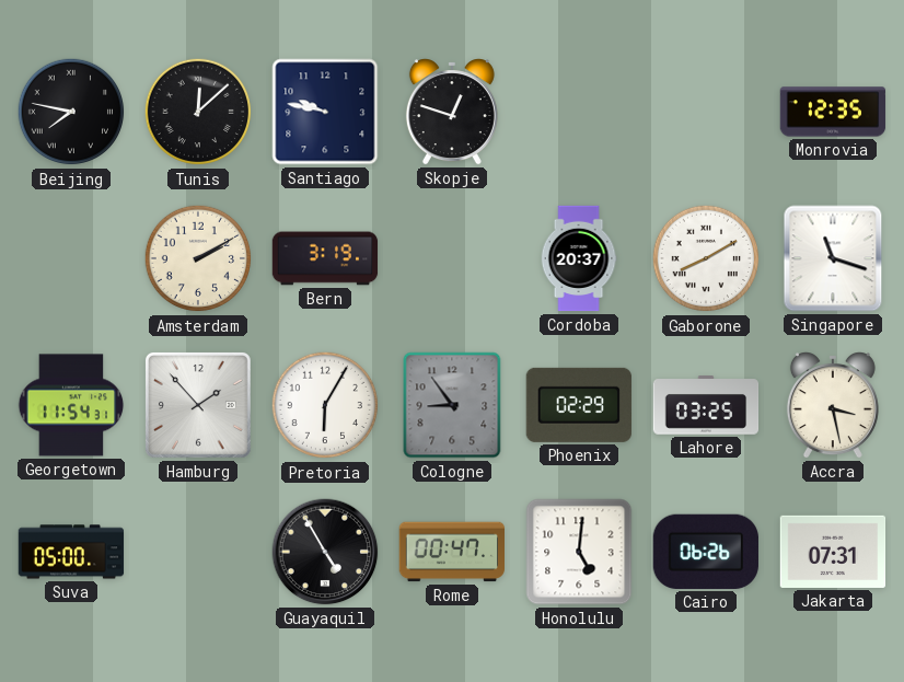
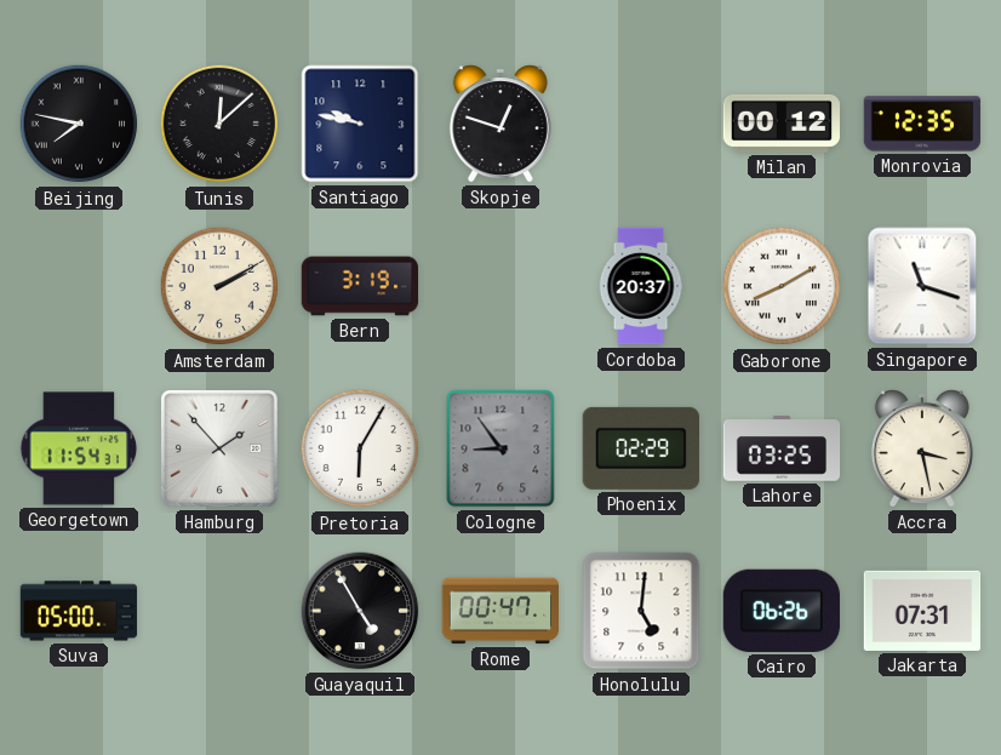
Milan: none -> 00:12 (780, 124)
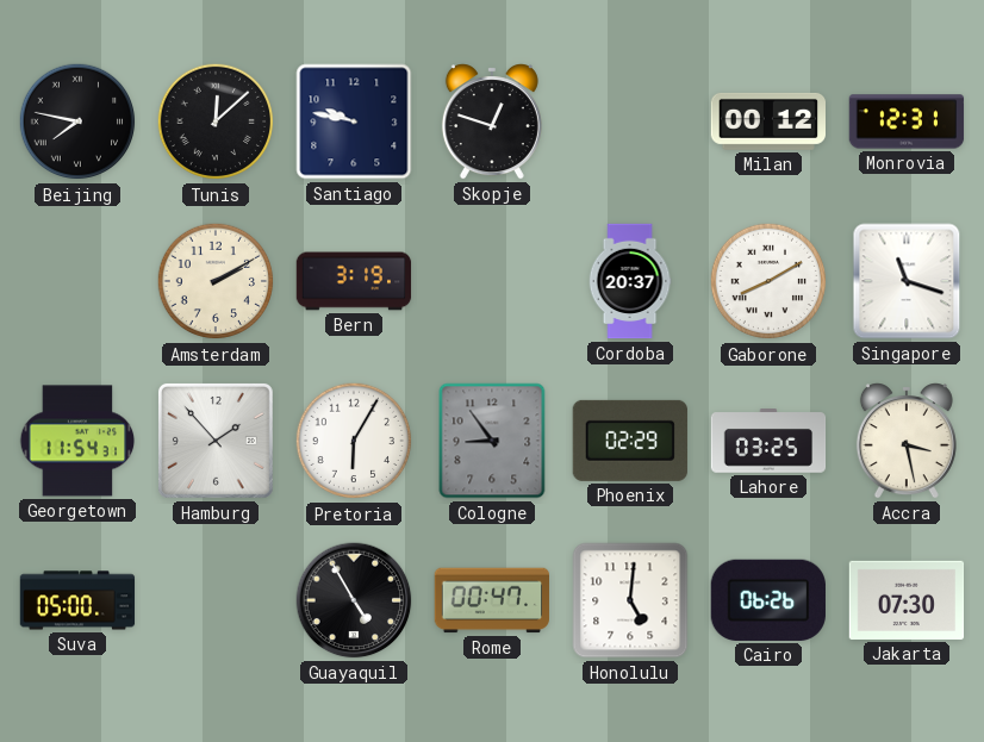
Monrovia: 12:35 -> 12:31 (907, 121)
Jakarta: 07:31 -> 07:30 (907, 600)
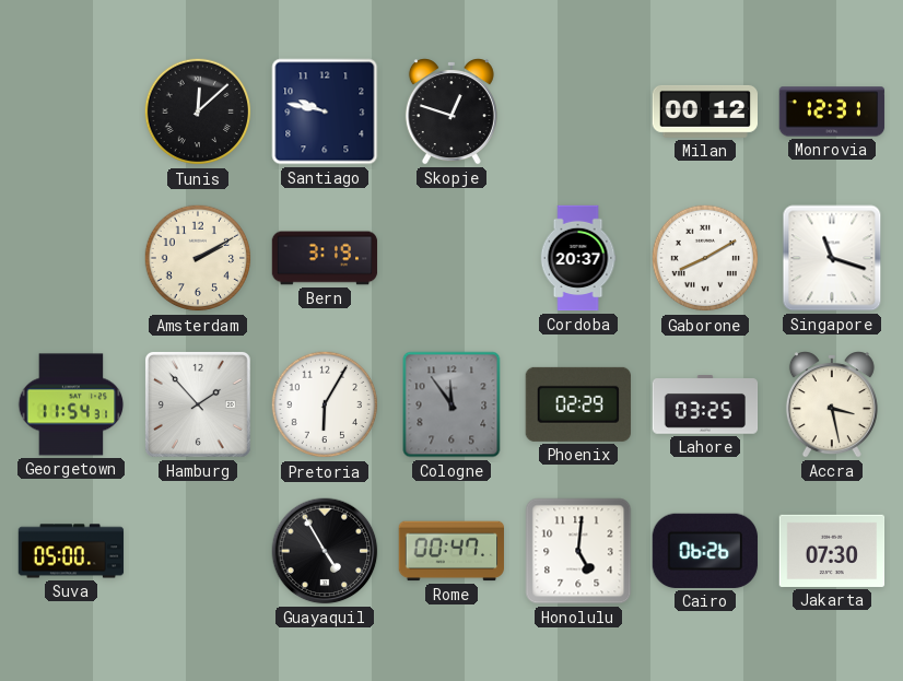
Beijing: 7:47 -> none (77, 121)
Cologne: 8:54 -> 11:54 (451, 404)
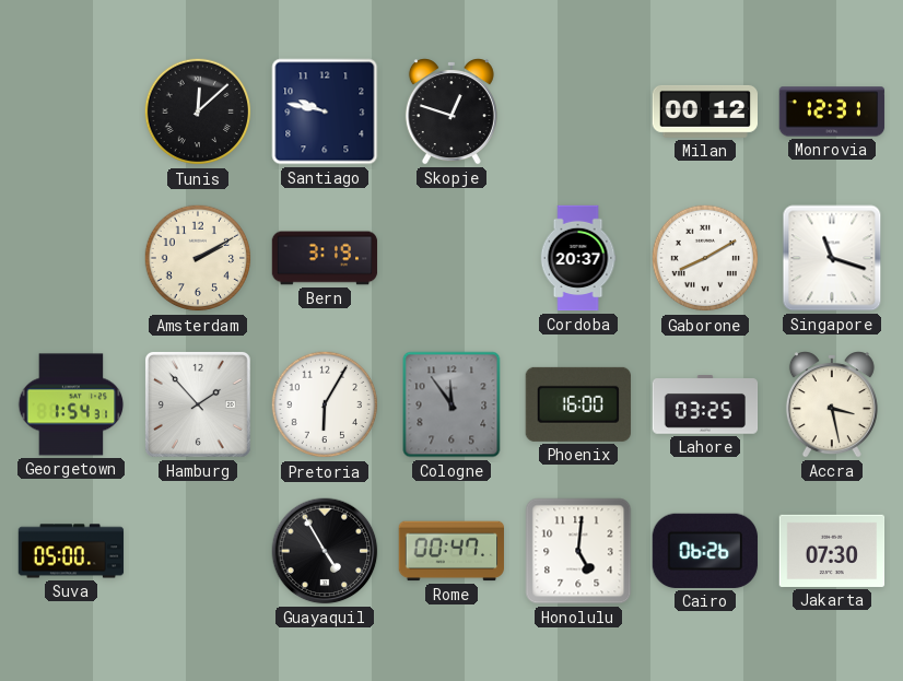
Georgetown: 11:54 -> 1:54 (71, 404)
Phoenix: 02:29 -> 16:00 (578, 404)
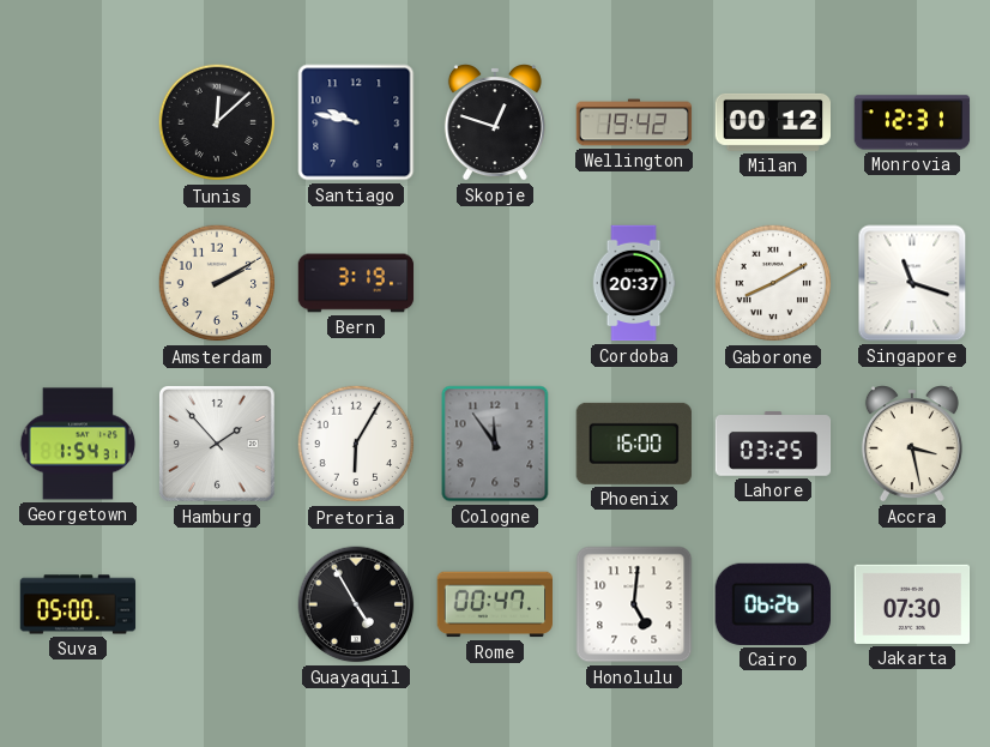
Wellington: none -> 19:42 (634, 122)
